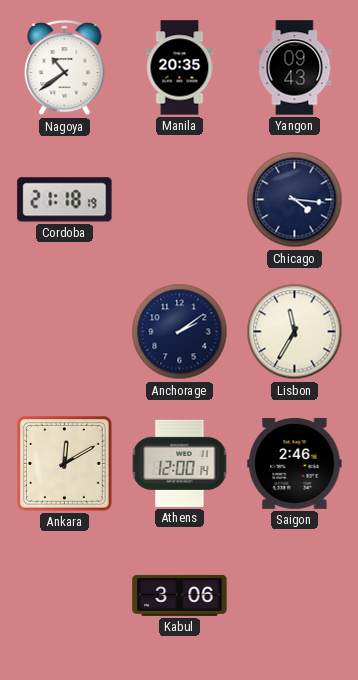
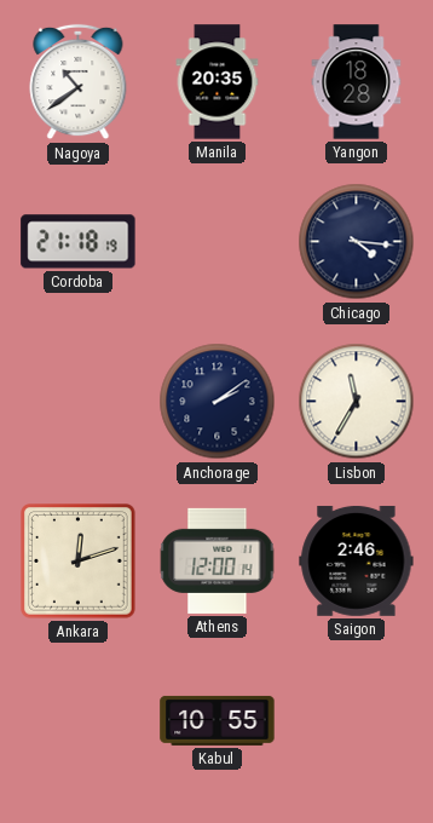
Yangon: 09:43 -> 18:28 (357, 82)
Ankara: 12:10 -> 12:12 (79, 562)
Kabul: 3:06 -> 10:55 (218, 720)
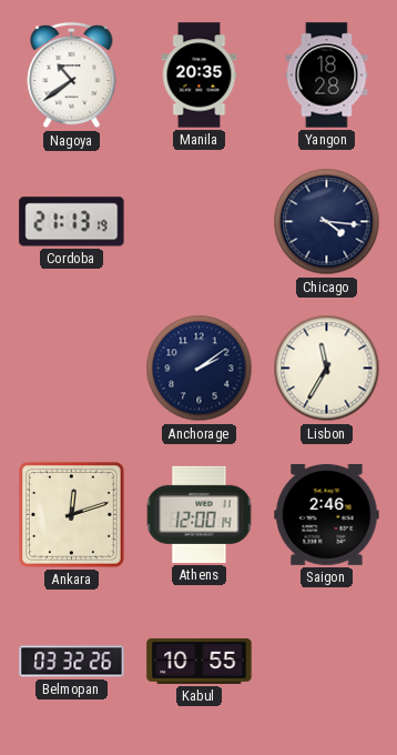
Cordoba: 21:18 -> 21:13 (72, 222)
Belmopan: none -> 03:32 (72, 662)
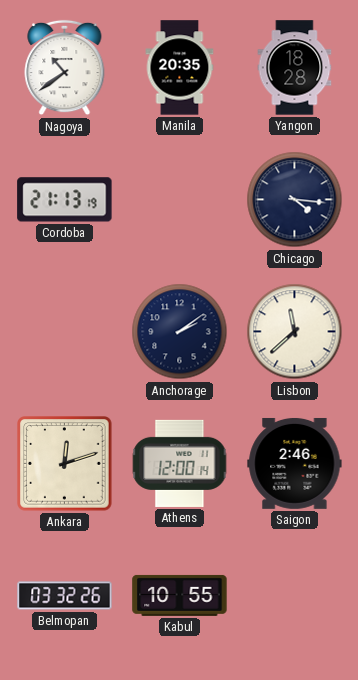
Lisbon: 11:35 -> 11:38 (295, 332)
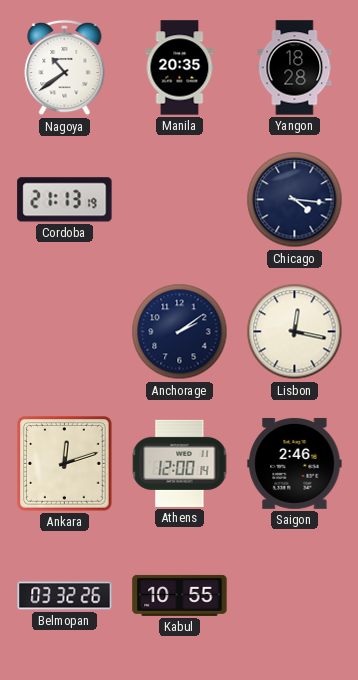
Lisbon: 11:38 -> 12:17 (295, 332)
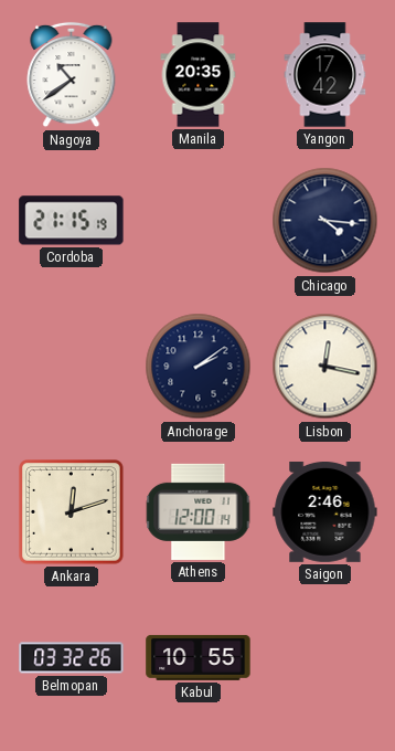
Yangon: 18:28 -> 17:42 (325, 75)
Cordoba: 21:13 -> 21:15 (72, 221)
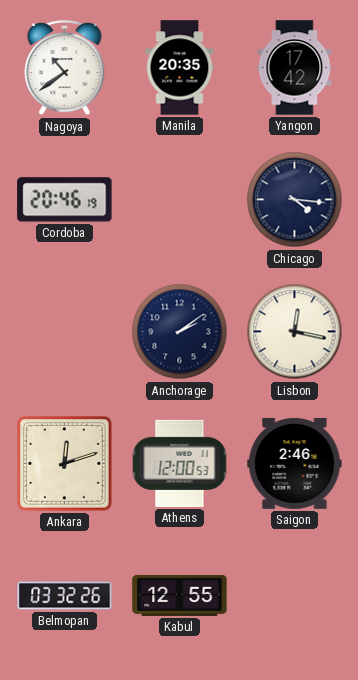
Cordoba: 21:15 -> 20:46 (65, 200)
Athens: 12:00:14 -> 12:00:53 (180, 463)
Kabul: 10:55 -> 12:55 (180, 595)
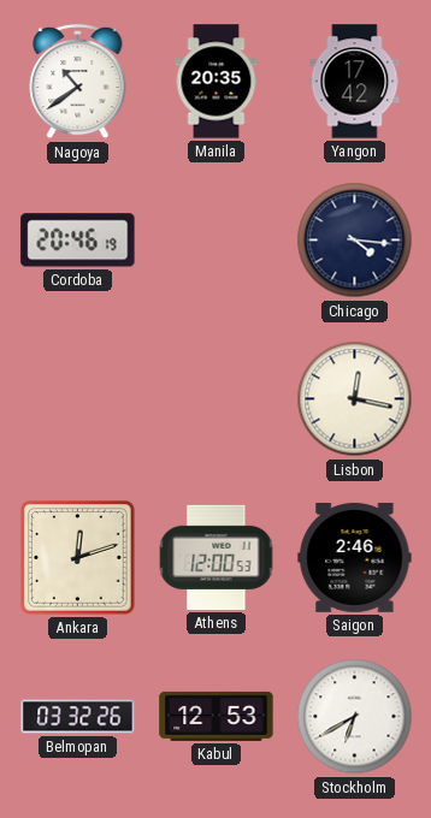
Anchorage: 2:09 -> none (180, 332)
Kabul: 12:55 -> 12:53 (217, 716)
Stockholm: none -> 6:40 (355, 717)
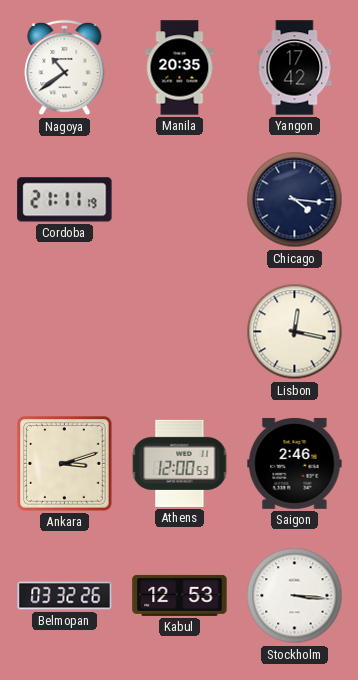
Cordoba: 20:46 -> 21:11 (65, 200)
Ankara: 12:12 -> 3:12 (65, 464)
Stockholm: 6:40 -> 3:16 (295, 596)
